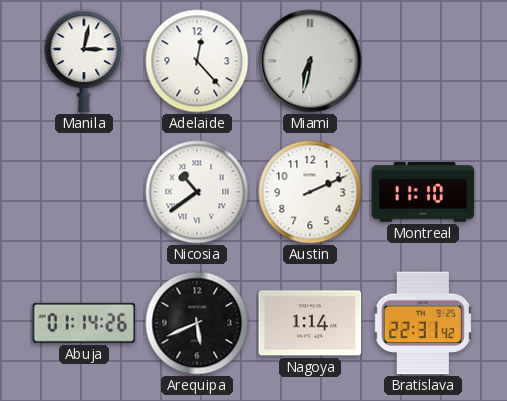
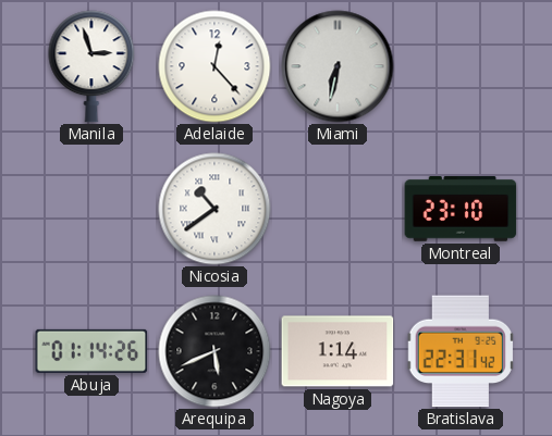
Manila: 3:02 -> 2:57 (91, 66)
Austin: 2:11 -> none (310, 192)
Montreal: 11:10 -> 23:10 (461, 210)
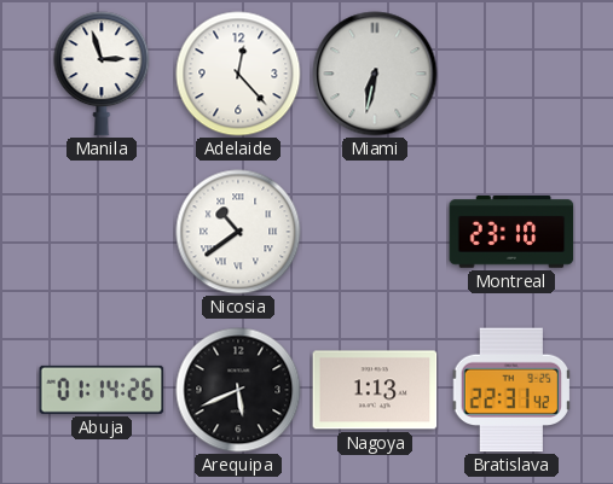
Nagoya: 1:14 -> 1:13 (375, 390)
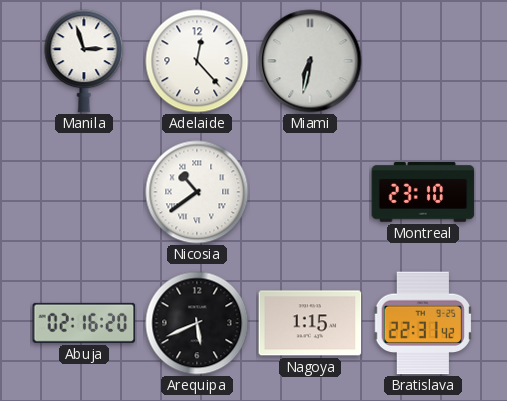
Abuja: 01:14 -> 02:16 (84, 323)
Nagoya: 1:13 -> 1:15 (310, 323)
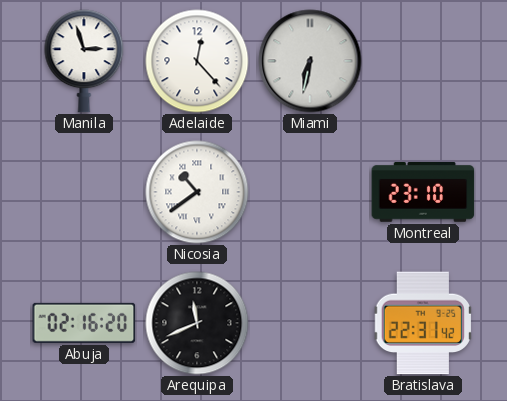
Arequipa: 5:41 -> 11:41 (197, 323)
Nagoya: 1:15 -> none (310, 323)
